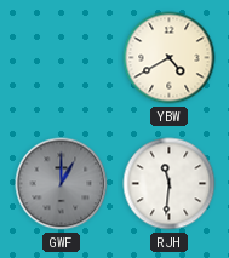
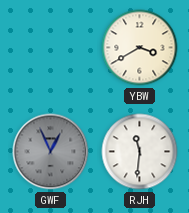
YBW: 4:40 -> 3:40 (140, 48)
GWF: 1:00 -> 12:56 (51, 152)
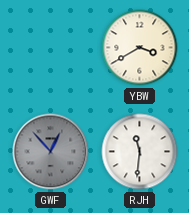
GWF: 12:56 -> 12:53 (51, 152)
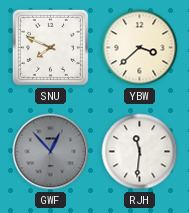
SNU: none -> 7:49 (50, 47)
YBW: 3:40 -> 3:38 (140, 48)
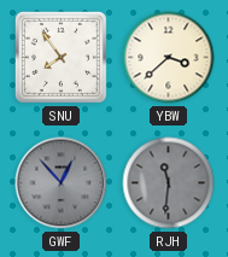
SNU: 7:49 -> 7:54 (60, 57)
RJH dial: white -> grey (169, 183)
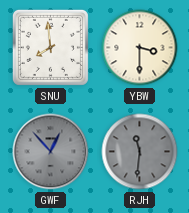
SNU: 7:54 -> 7:59 (50, 47)
YBW: 3:38 -> 3:30 (140, 48)
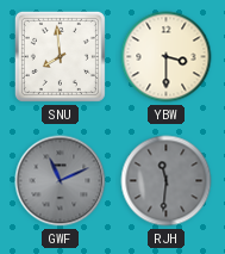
GWF: 12:53 -> 11:11 (61, 181)
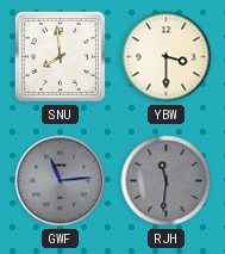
GWF: 11:11 -> 11:14 (61, 181)
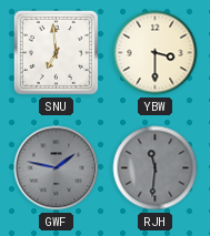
SNU: 7:59 -> 6:59 (56, 52)
GWF: 11:14 -> 1:47 (57, 168)
